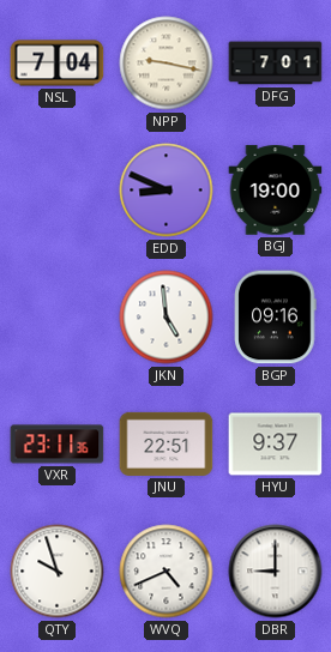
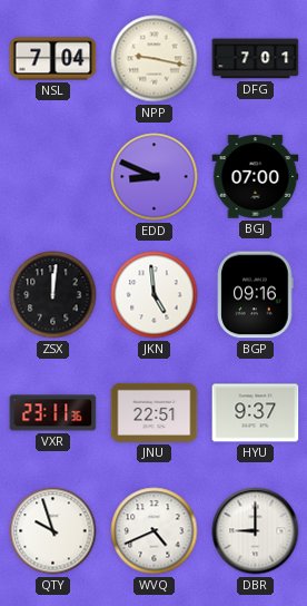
BGJ: 19:00 -> 07:00 (256, 177)
ZSX: none -> 12:01 (53, 295)
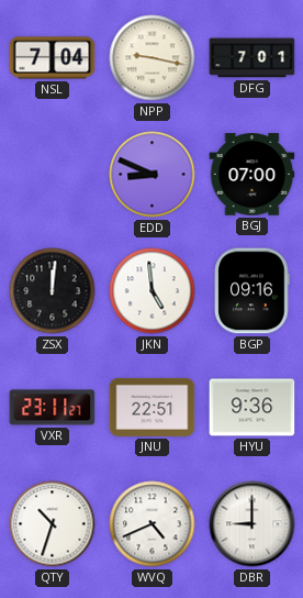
VXR: 23:11:36 -> 23:11:27 (53, 408)
HYU: 9:37 -> 9:36 (252, 408)
QTY: 9:57 -> 10:33 (53, 524)
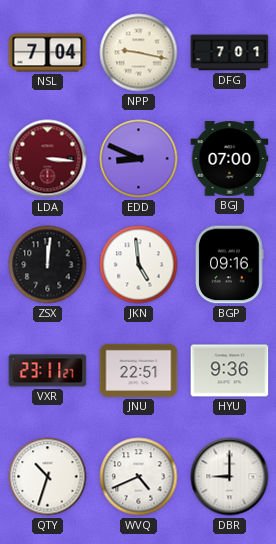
LDA: none -> 3:16 (48, 159)
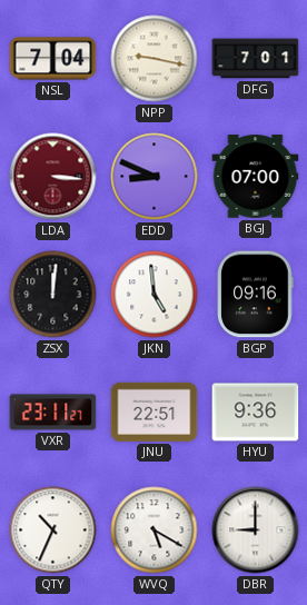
QTY: 10:33 -> 10:34 (53, 530)
WVQ: 4:41 -> 5:20 (155, 530)
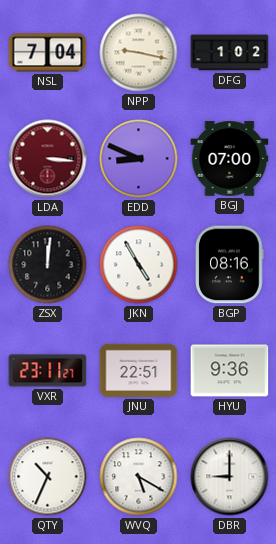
DFG: 7:01 -> 1:02 (230, 53)
JKN: 4:59 -> 4:55 (139, 265)
BGP: 09:16 -> 08:16 (230, 265)
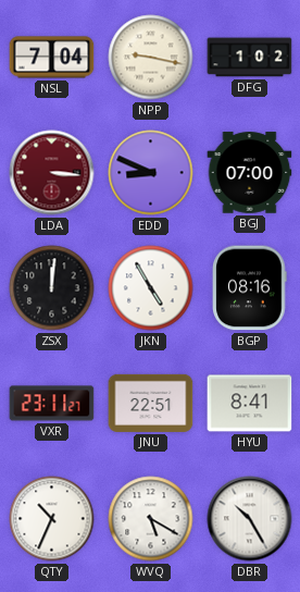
HYU: 9:36 -> 8:41 (250, 404)
DBR: 9:00 -> 10:25 (250, 519)
